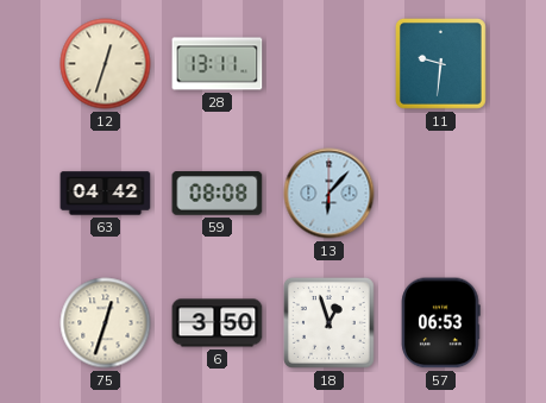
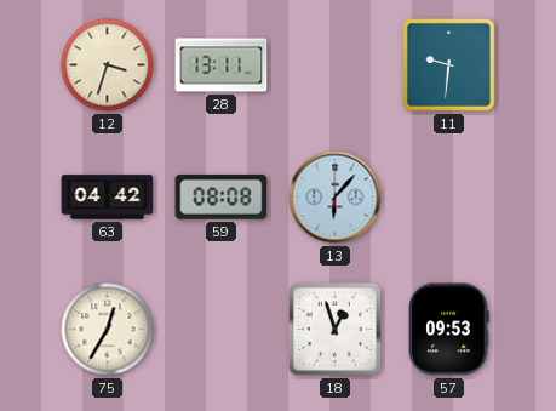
12: 12:33 -> 3:33 (108, 65)
75: 12:33 -> 12:35 (108, 330)
6: 3:50 -> none (218, 323)
57: 06:53 -> 09:53 (449, 330)
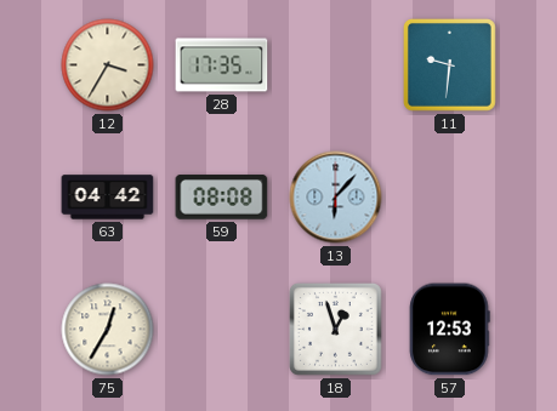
12: 3:33 -> 3:35 (108, 65)
28: 13:11 -> 17:35 (222, 65)
57: 09:53 -> 12:53 (450, 330)
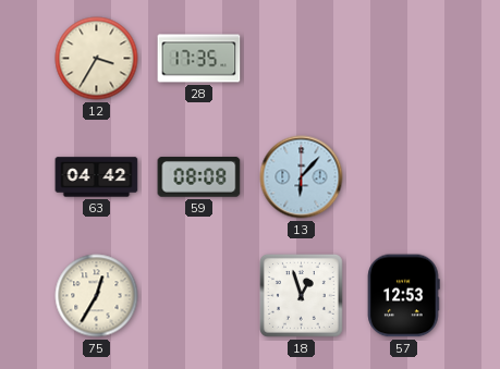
11: 9:31 -> none (450, 65)
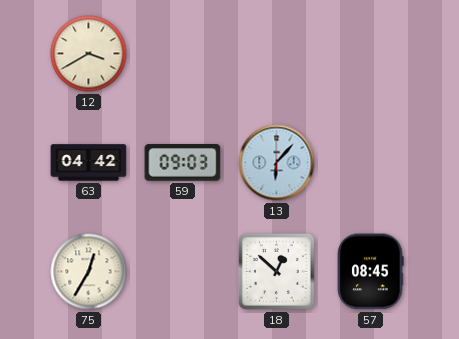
12: 3:35 -> 3:40 (89, 54)
28: 17:35 -> none (199, 59)
59: 08:08 -> 09:03 (183, 163)
18: 12:57 -> 12:52 (277, 272)
57: 12:53 -> 08:45 (371, 272)
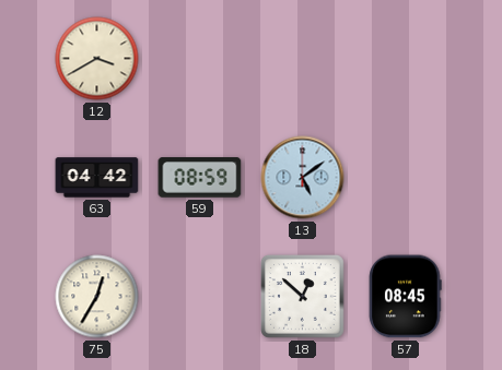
59: 09:03 -> 08:59 (200, 178)
13: 6:07 -> 5:09 (303, 178)
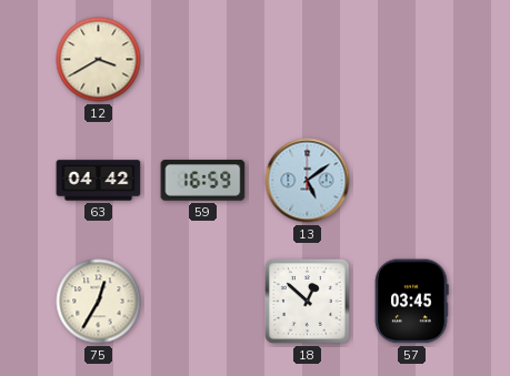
59: 08:59 -> 16:59 (203, 181)
57: 08:45 -> 03:45 (412, 302)
